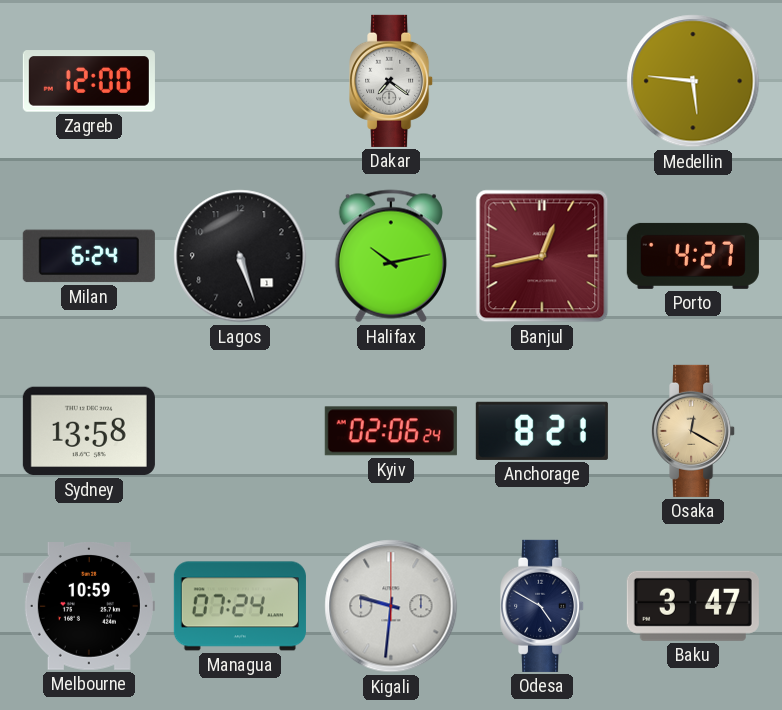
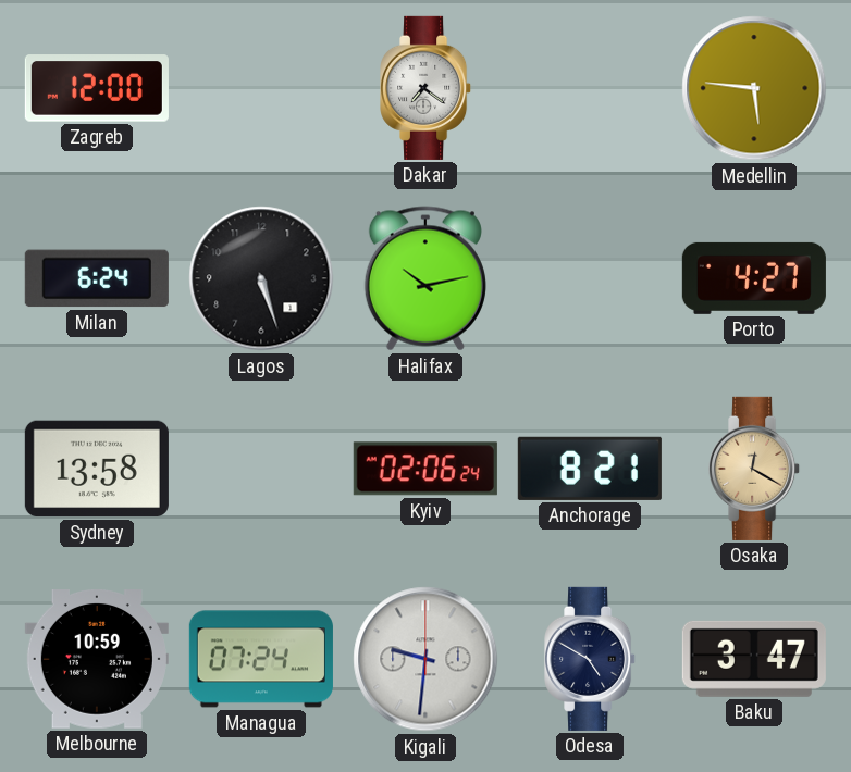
Banjul: 12:43 -> none (542, 256)
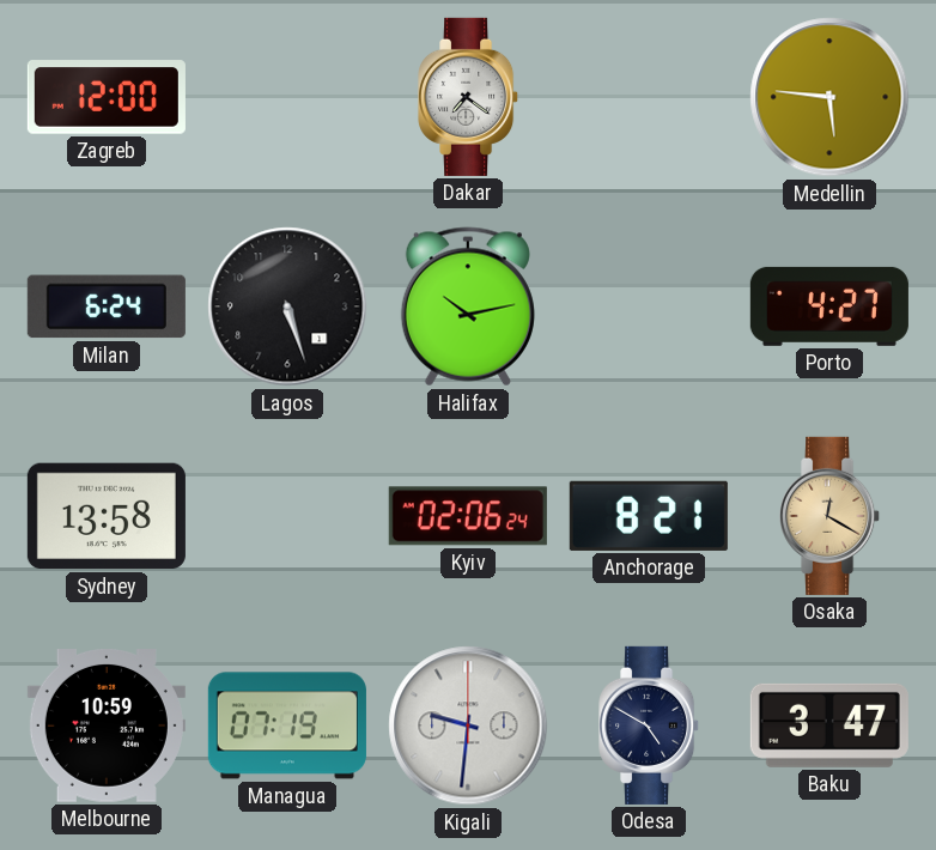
Managua: 07:24 -> 07:19 (287, 725)
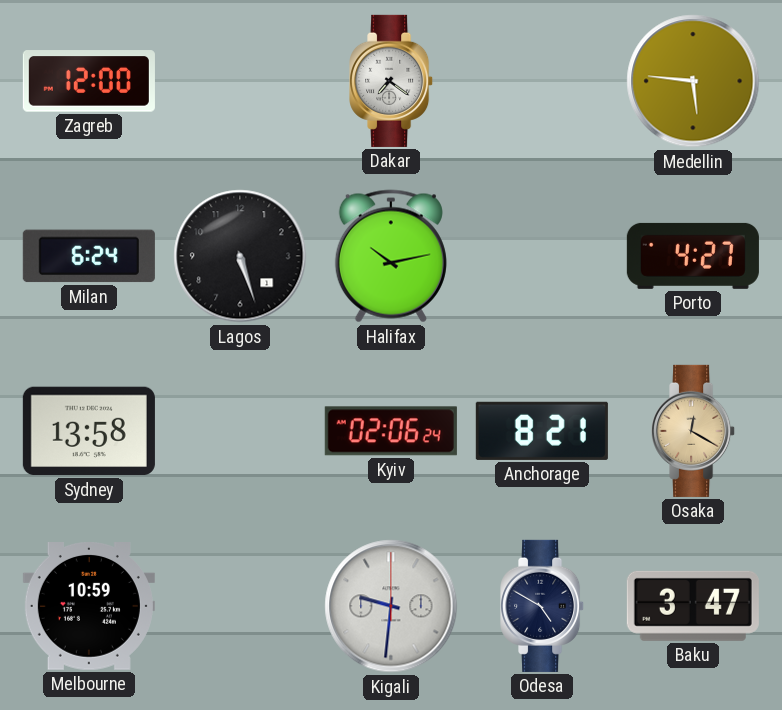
Managua: 07:19 -> none (287, 725)
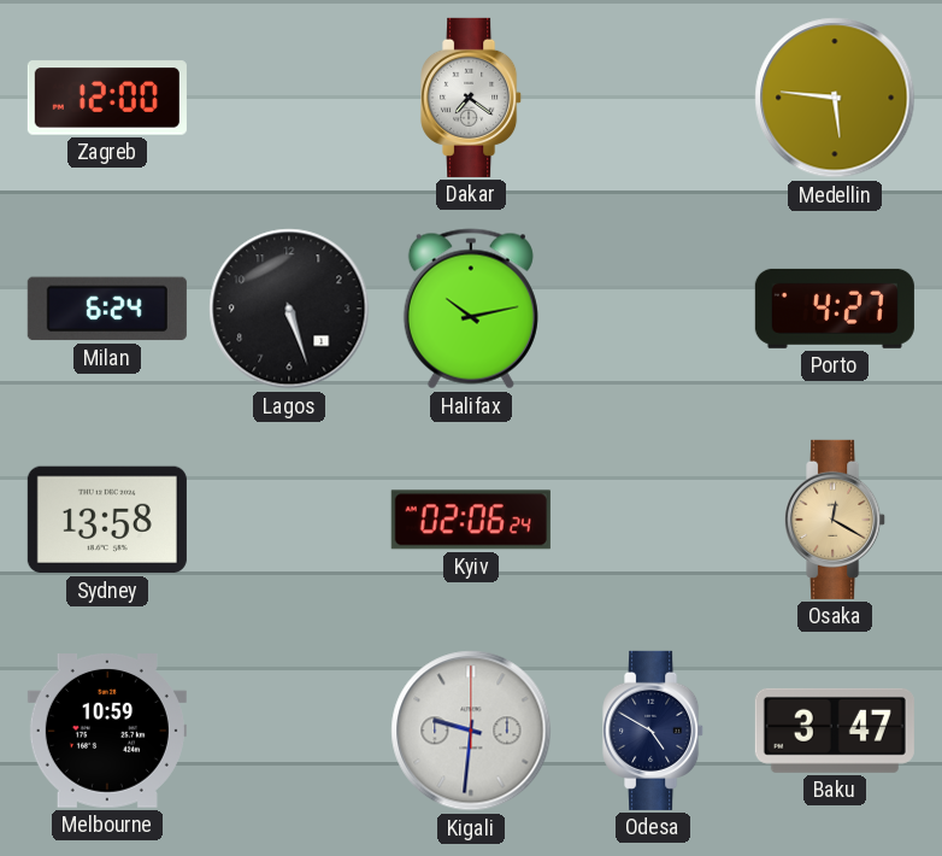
Anchorage: 8:21 -> none (542, 431)
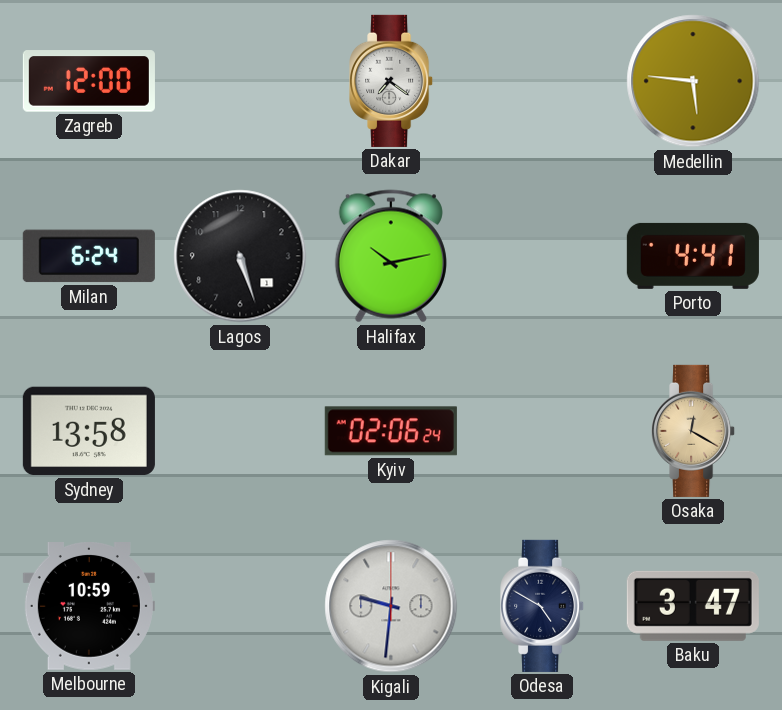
Porto: 4:27 -> 4:41 (693, 256)
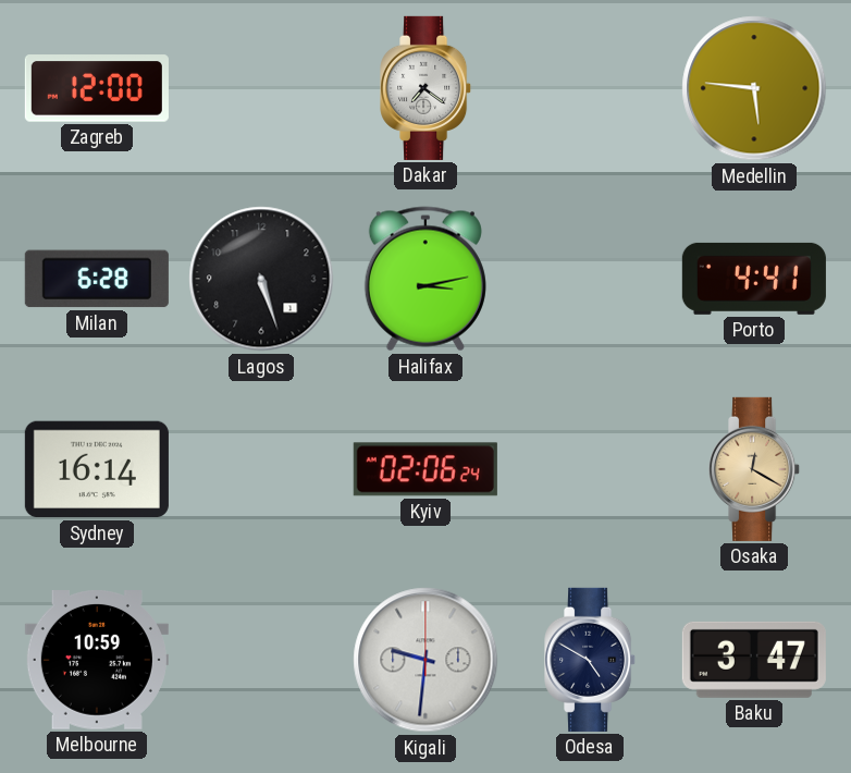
Milan: 6:24 -> 6:28 (97, 279)
Halifax: 10:13 -> 3:13 (425, 279)
Sydney: 13:58 -> 16:14 (97, 469)
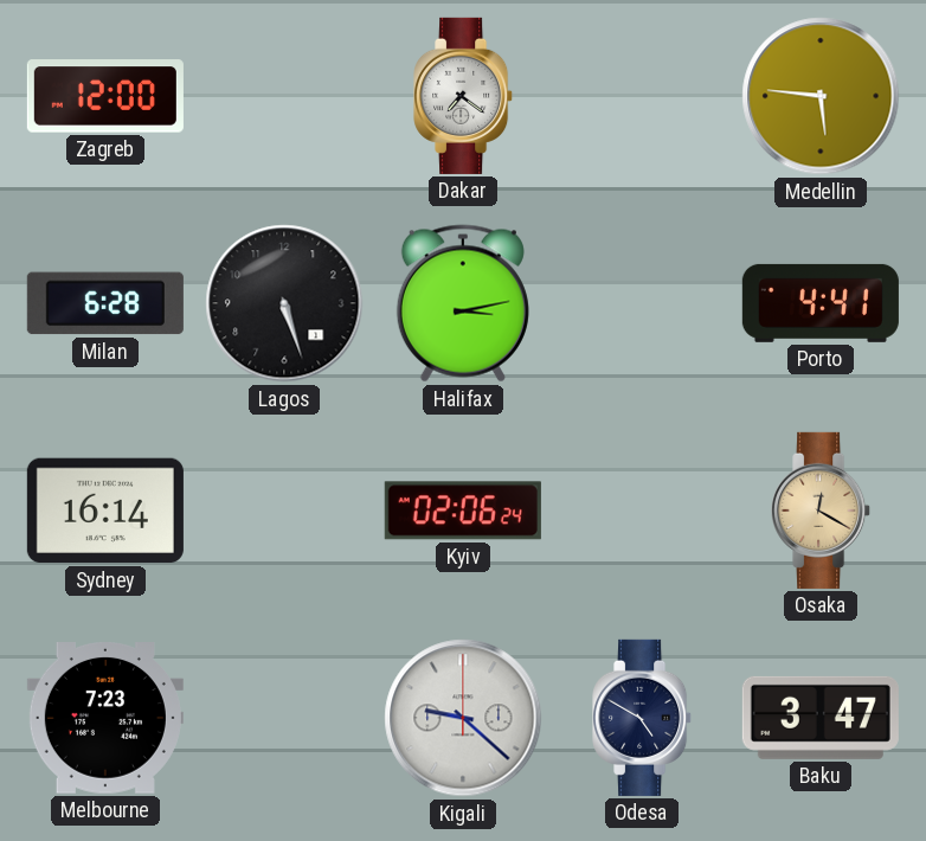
Melbourne: 10:59 -> 7:23 (105, 719)
Kigali: 9:31 -> 9:22 (463, 718)
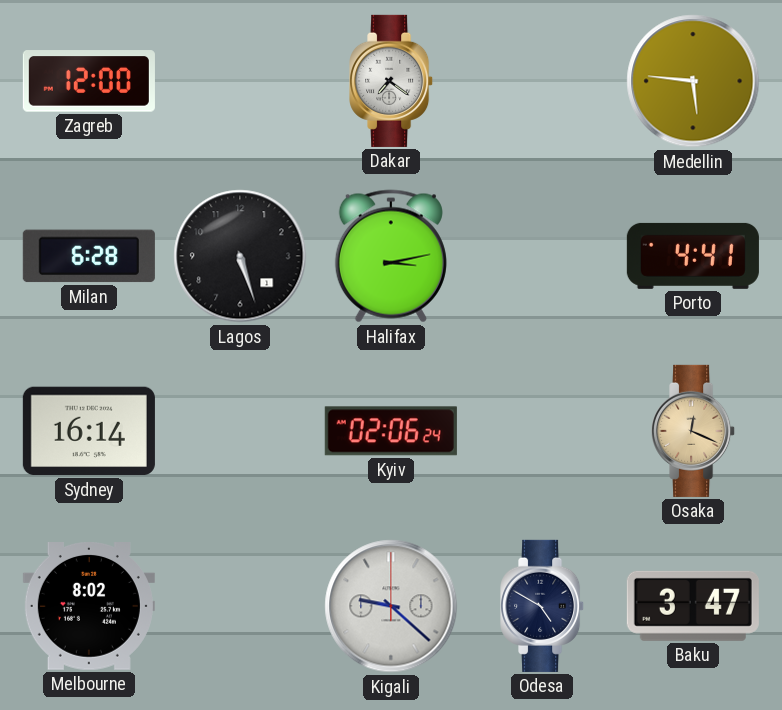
Osaka: 12:20 -> 12:19 (694, 431)
Melbourne: 7:23 -> 8:02 (89, 607)
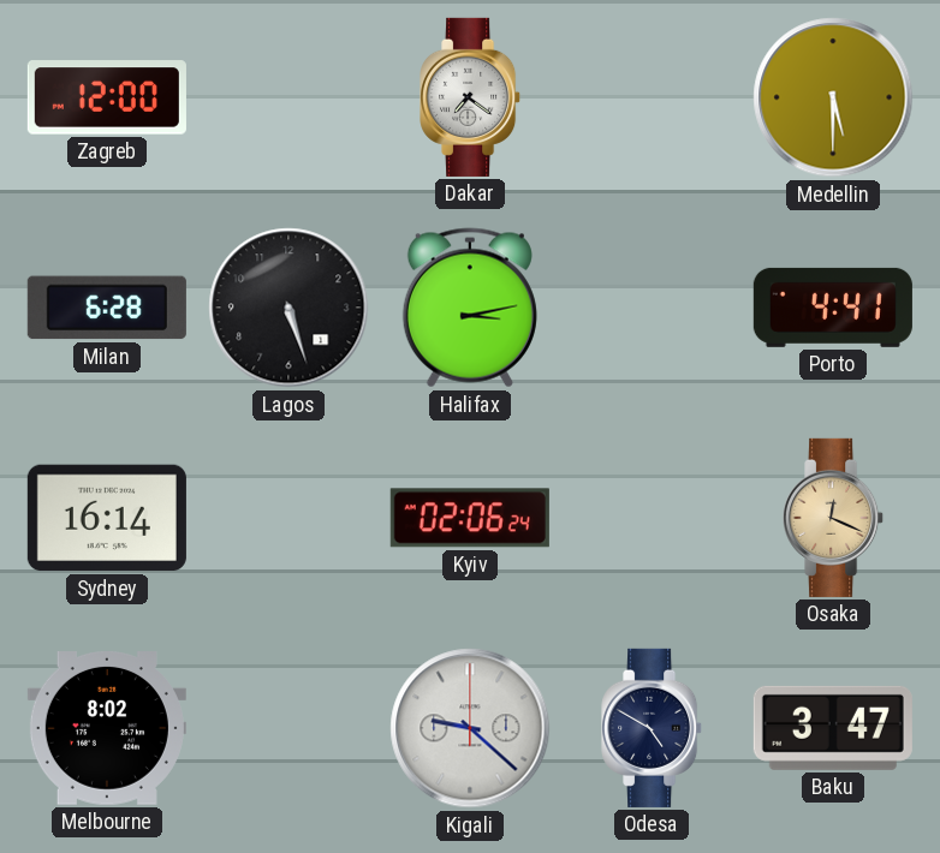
Medellin: 5:46 -> 5:30 (833, 97)
